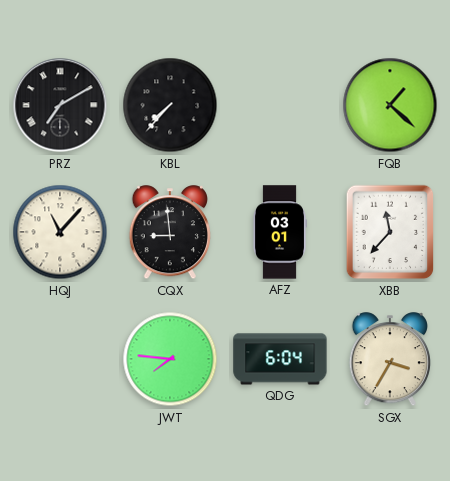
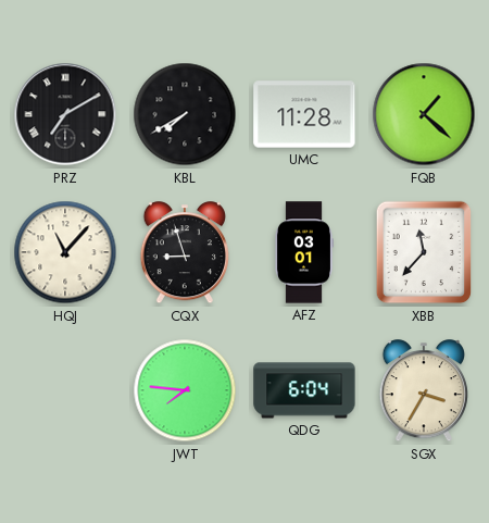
KBL: 7:37 -> 7:40 (185, 114)
UMC: none -> 11:28 (304, 114)
CQX: 8:59 -> 8:57 (185, 253)
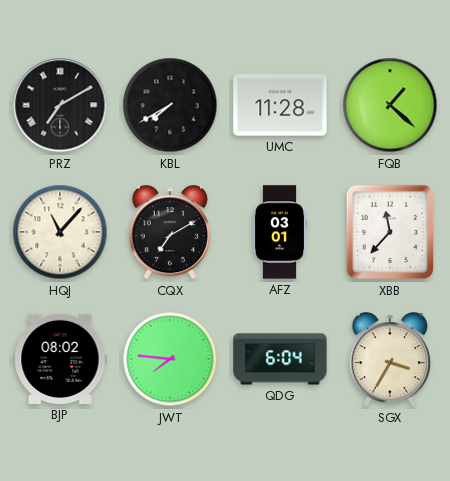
CQX: 8:57 -> 7:10 (170, 233)
BJP: none -> 08:02 (60, 359)
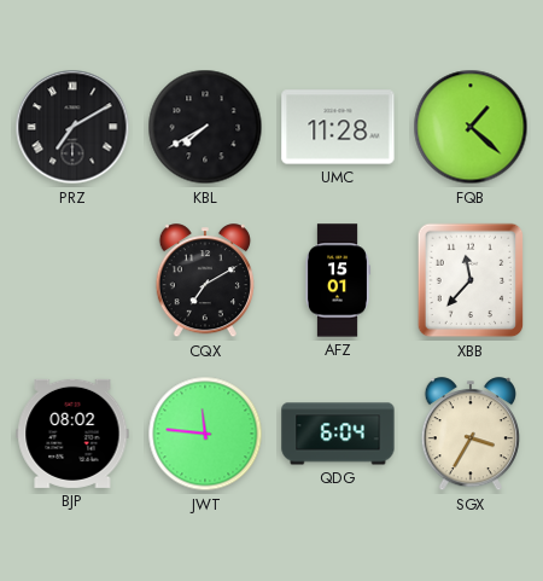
HQJ: 11:07 -> none (60, 232)
AFZ: 03:01 -> 15:01 (337, 280)
JWT: 7:46 -> 11:46 (205, 434)
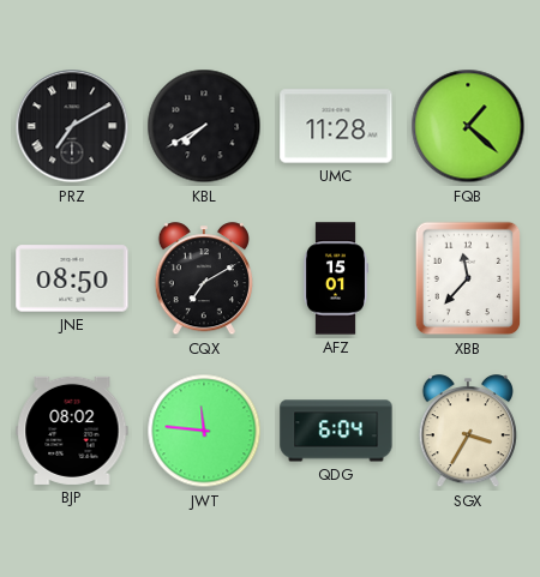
JNE: none -> 08:50 (72, 278)
